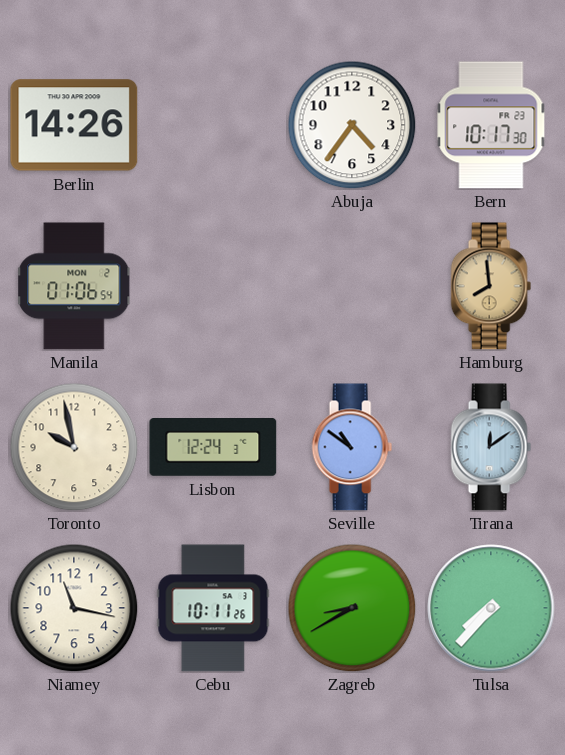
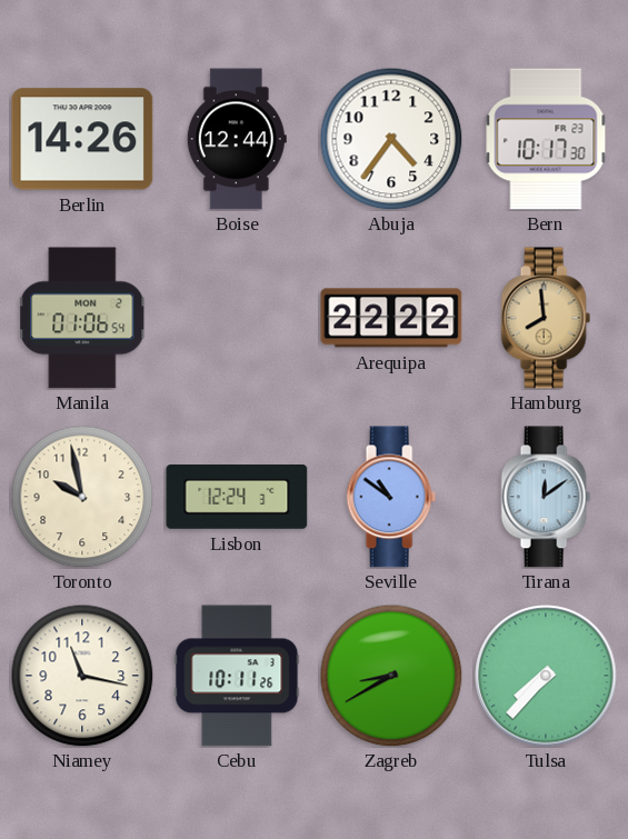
Boise: none -> 12:44 (237, 139)
Arequipa: none -> 22:22 (391, 318)
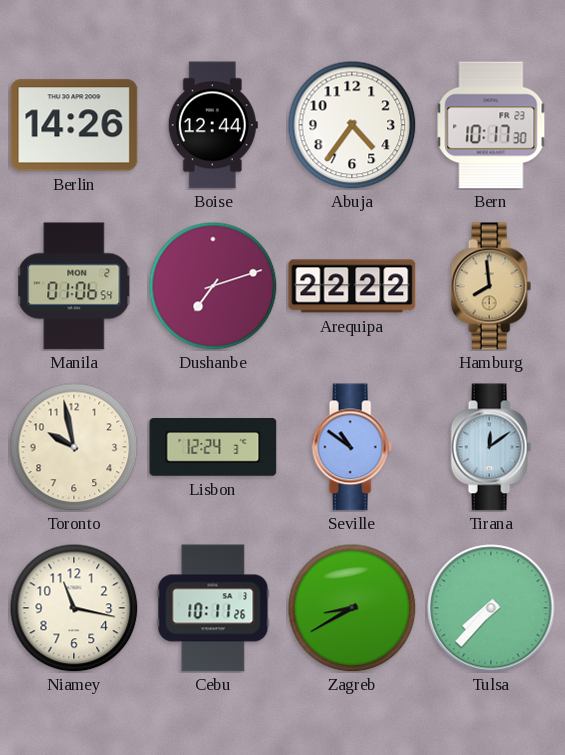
Dushanbe: none -> 7:12 (213, 286)
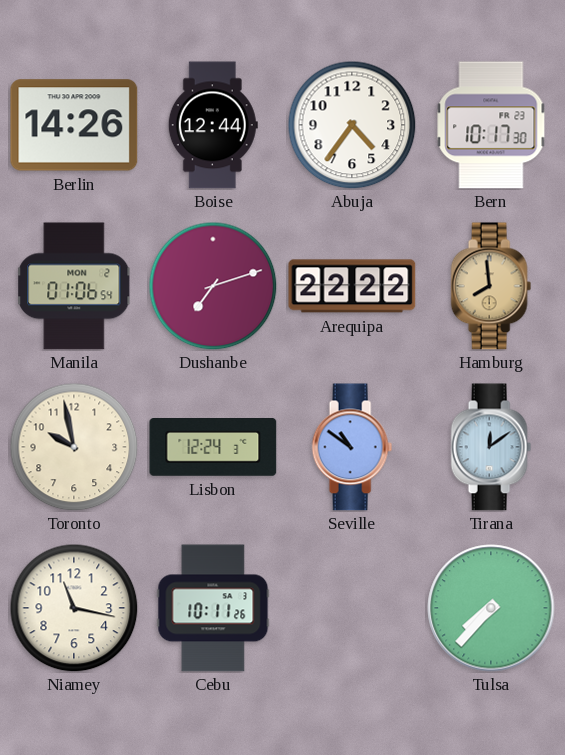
Zagreb: 8:40 -> none (352, 608)
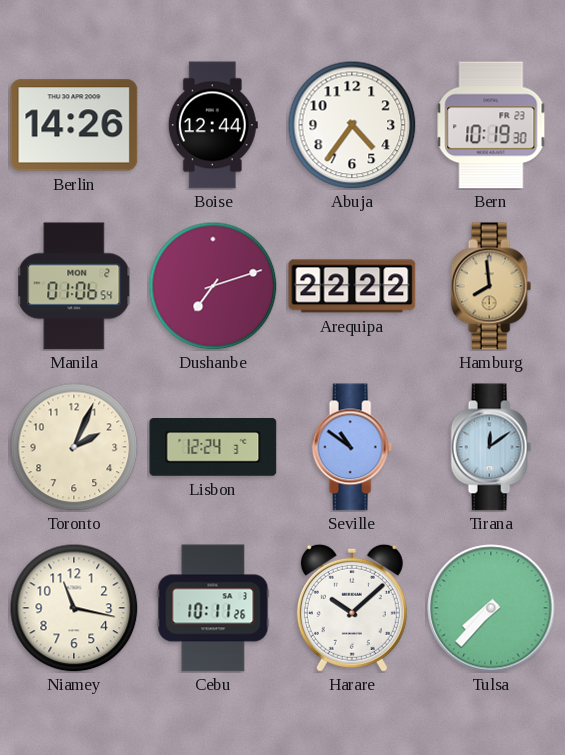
Bern: 10:17 -> 10:19 (491, 125)
Toronto: 9:58 -> 2:04 (74, 447)
Harare: none -> 10:08 (352, 608)
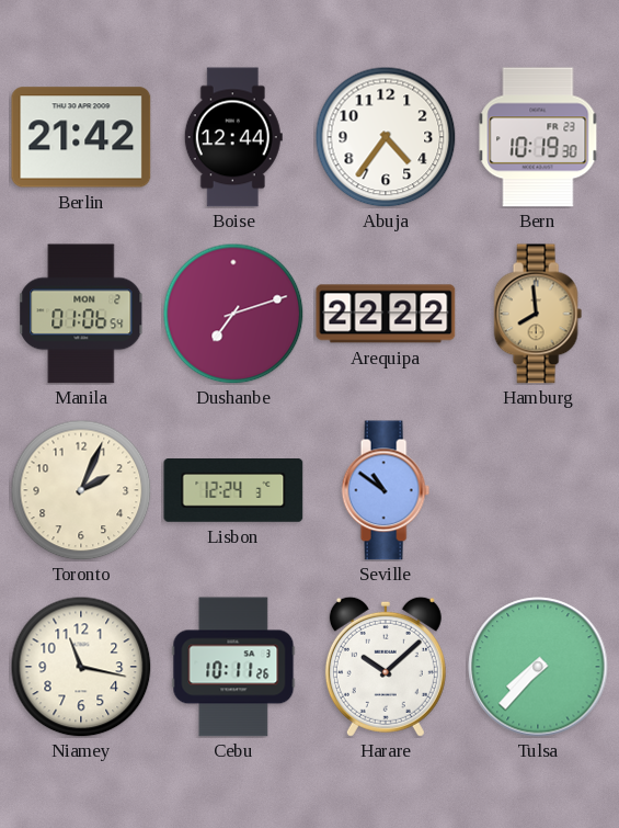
Berlin: 14:26 -> 21:42 (81, 137)
Tirana: 12:09 -> none (491, 447)
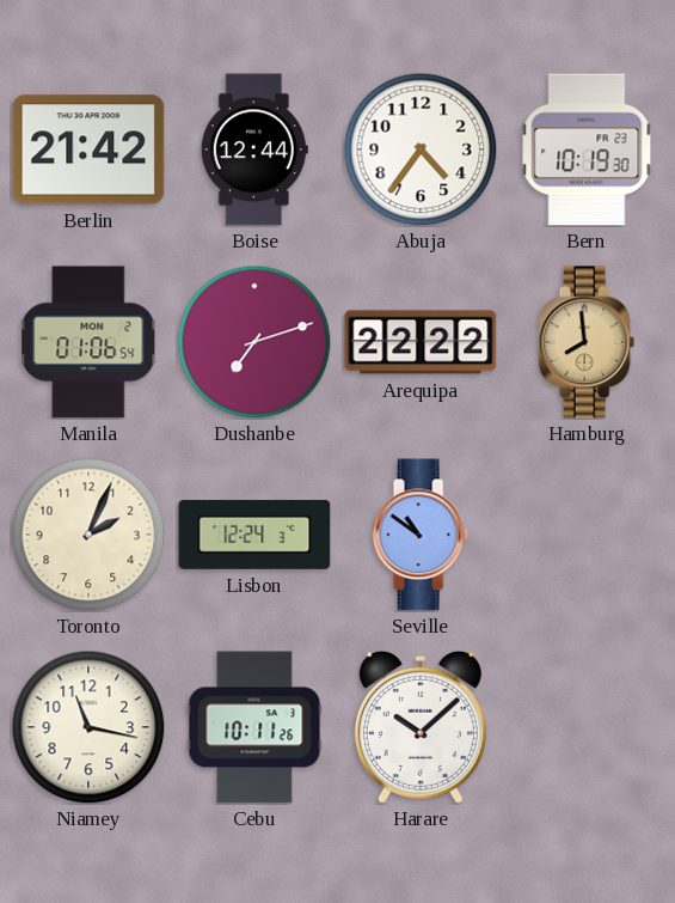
Tulsa: 7:37 -> none (538, 667)
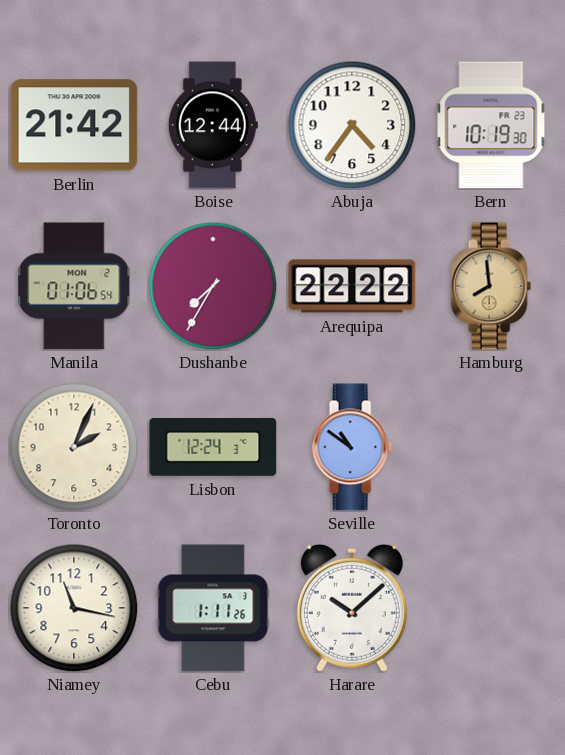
Dushanbe: 7:12 -> 7:35 (213, 286)
Cebu: 10:11 -> 1:11 (213, 608)
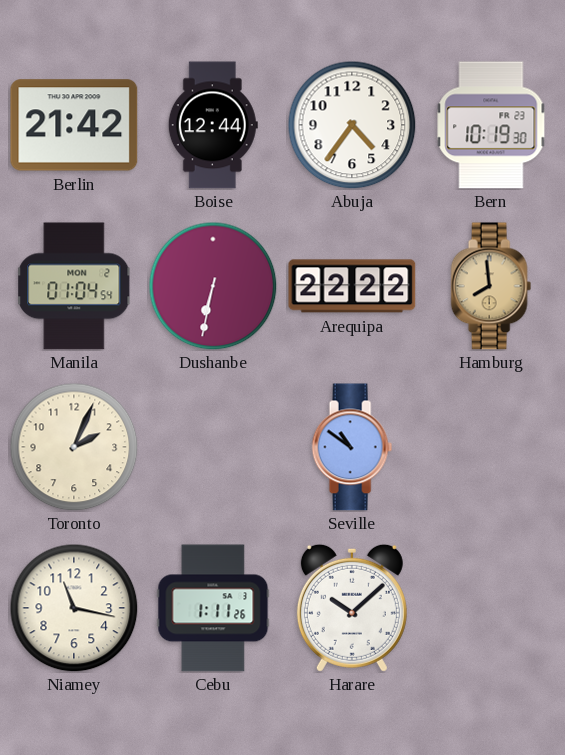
Manila: 01:06 -> 01:04 (74, 286)
Dushanbe: 7:35 -> 6:32 (213, 286)
Lisbon: 12:24 -> none (213, 448)
